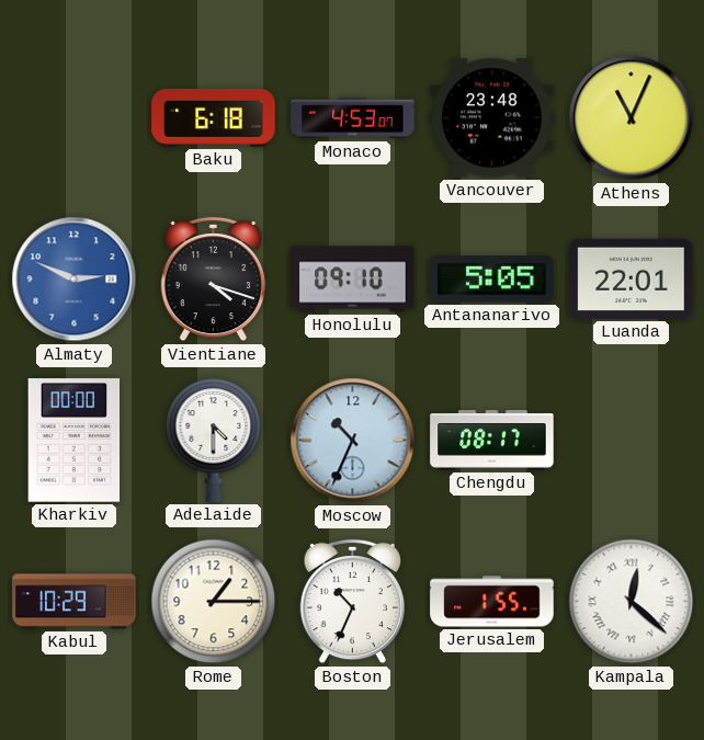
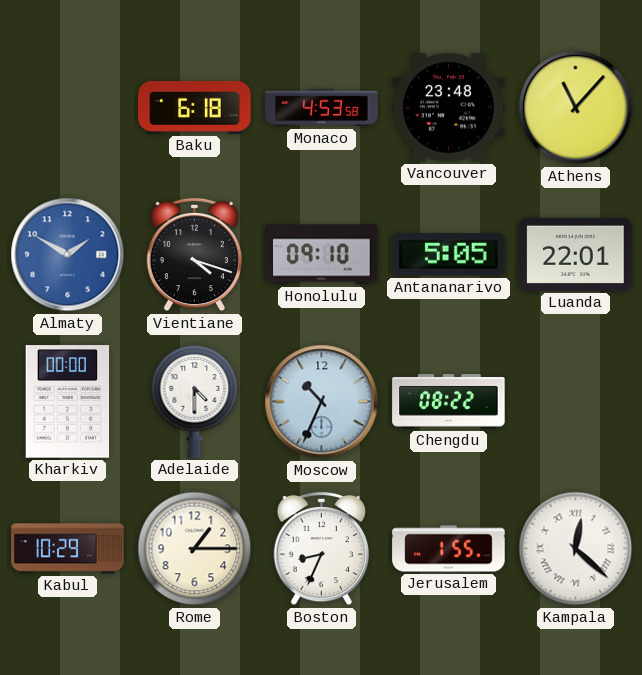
Monaco: 4:53:07 -> 4:53:58 (322, 108)
Athens: 11:04 -> 11:07 (576, 108)
Almaty: 2:49 -> 1:50 (68, 255)
Chengdu: 08:17 -> 08:22 (449, 402)
Boston: 10:34 -> 8:34 (321, 549)
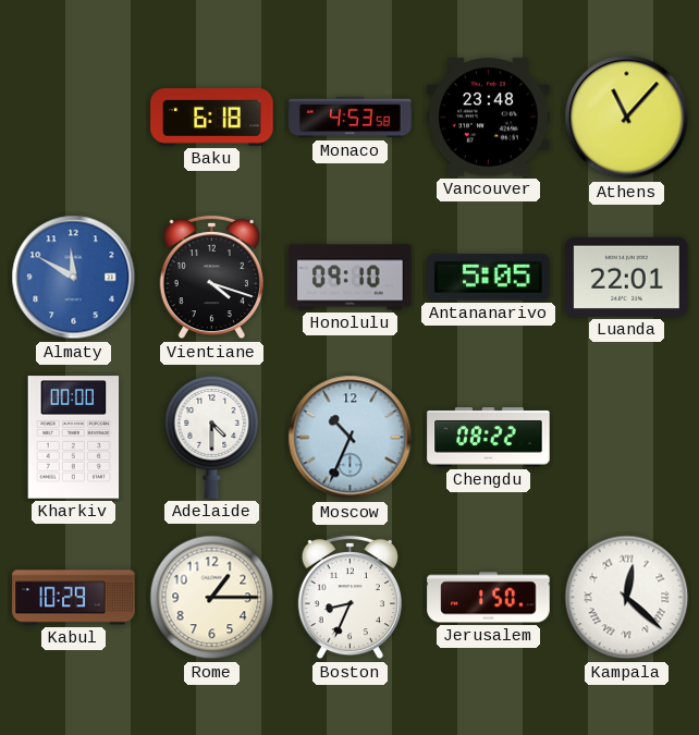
Almaty: 1:50 -> 11:50 (74, 278)
Jerusalem: 1:55 -> 1:50 (489, 598)
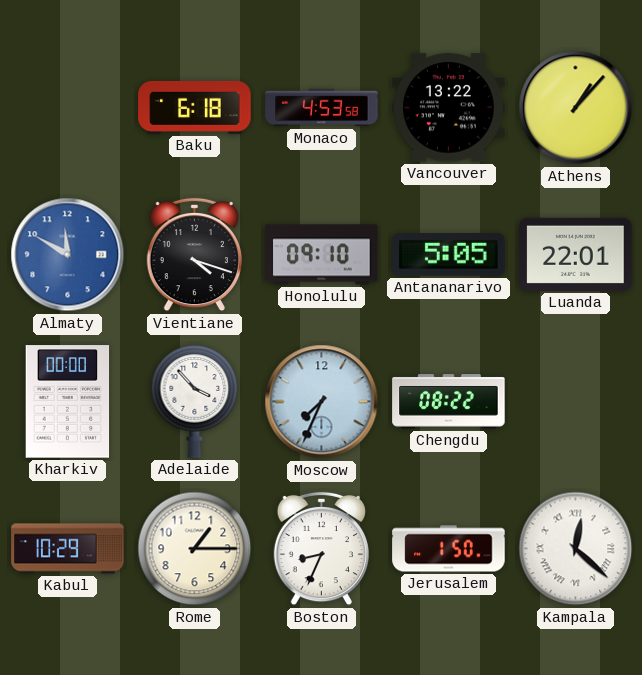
Vancouver: 23:48 -> 13:22 (449, 108)
Athens: 11:07 -> 1:07 (576, 108)
Adelaide: 4:30 -> 3:53 (195, 402)
Moscow: 10:34 -> 7:34 (322, 402)
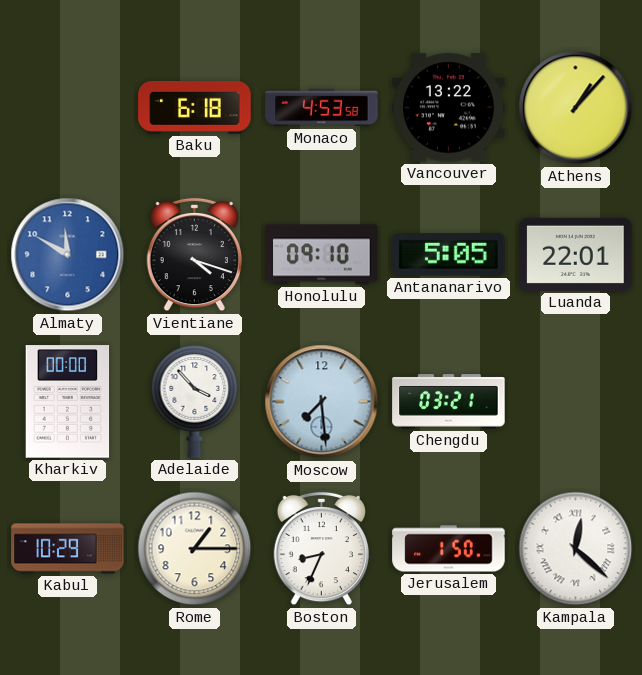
Moscow: 7:34 -> 7:29 (322, 402)
Chengdu: 08:22 -> 03:21 (449, 402)
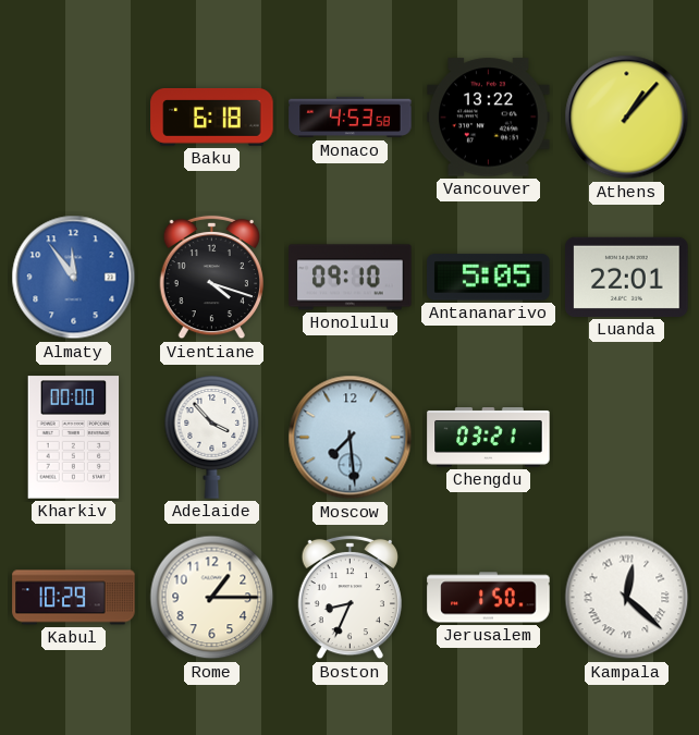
Almaty: 11:50 -> 11:54 (74, 278)
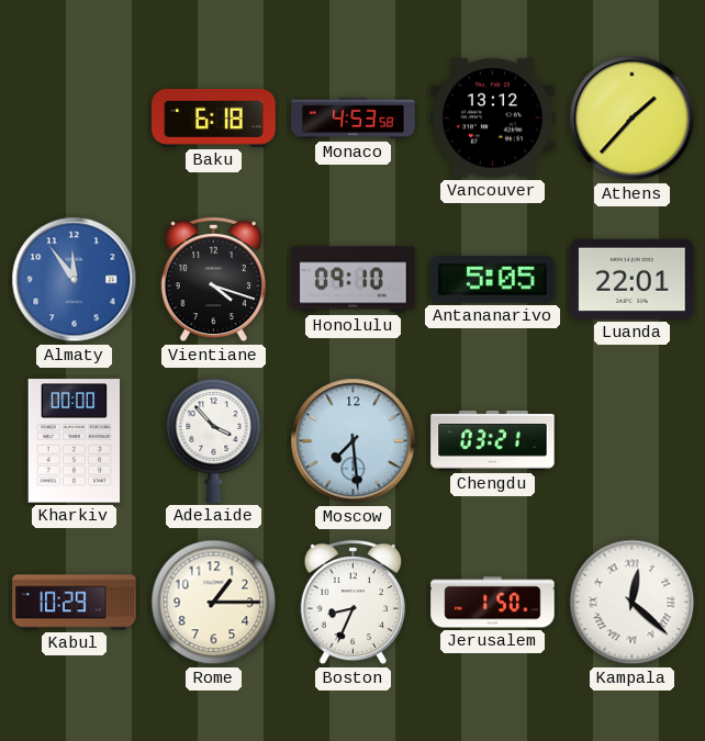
Vancouver: 13:22 -> 13:12 (493, 119)
Athens: 1:07 -> 1:37 (633, 119)
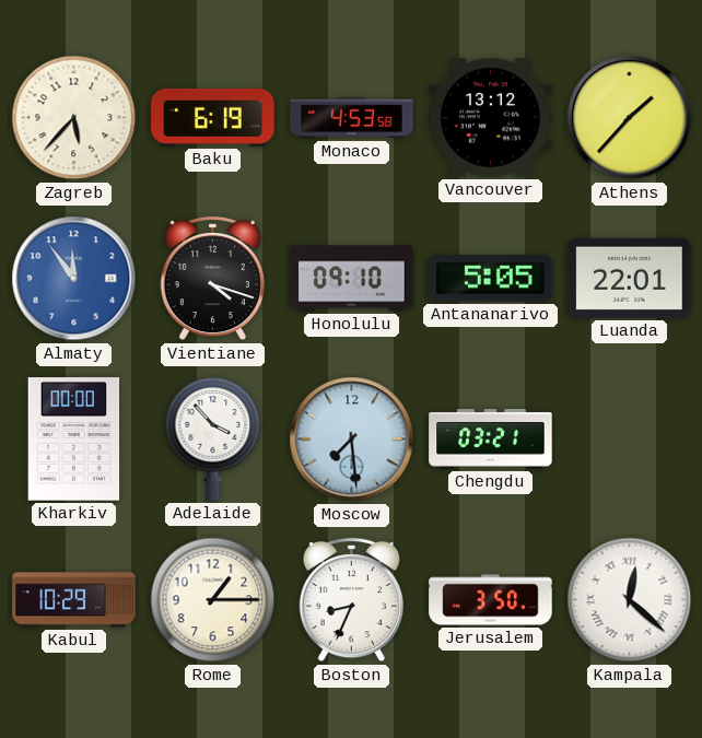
Zagreb: none -> 5:37 (74, 118)
Baku: 6:18 -> 6:19 (213, 117)
Jerusalem: 1:50 -> 3:50 (491, 600)
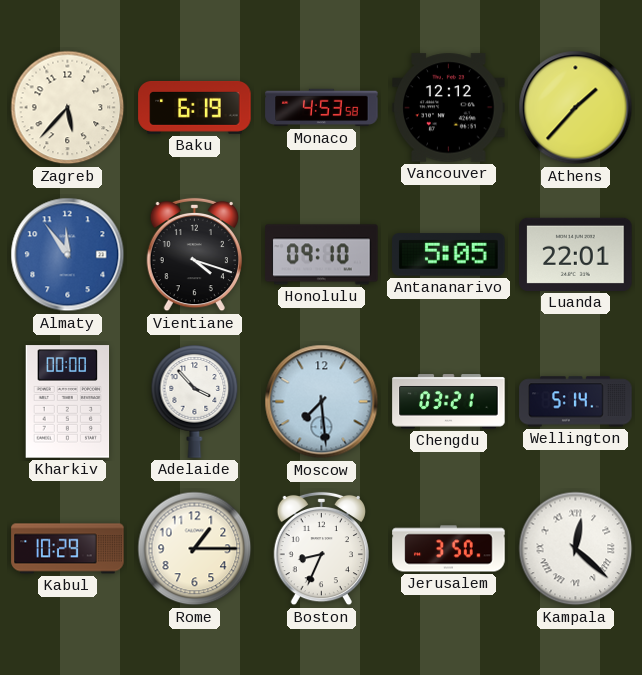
Vancouver: 13:12 -> 12:12 (449, 108)
Wellington: none -> 5:14 (576, 402)
